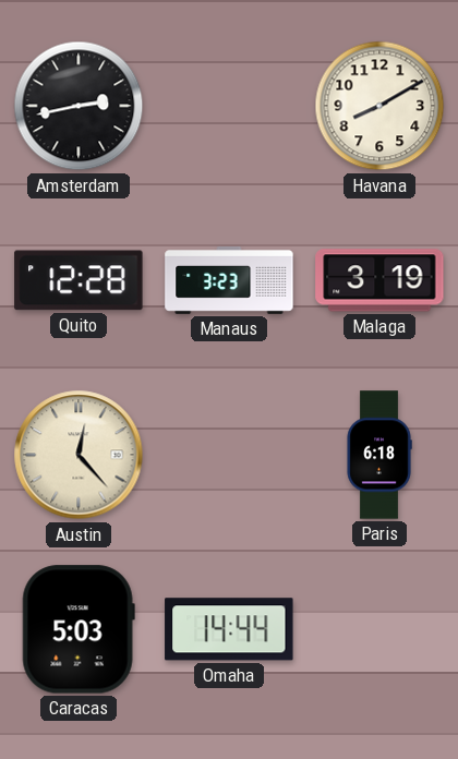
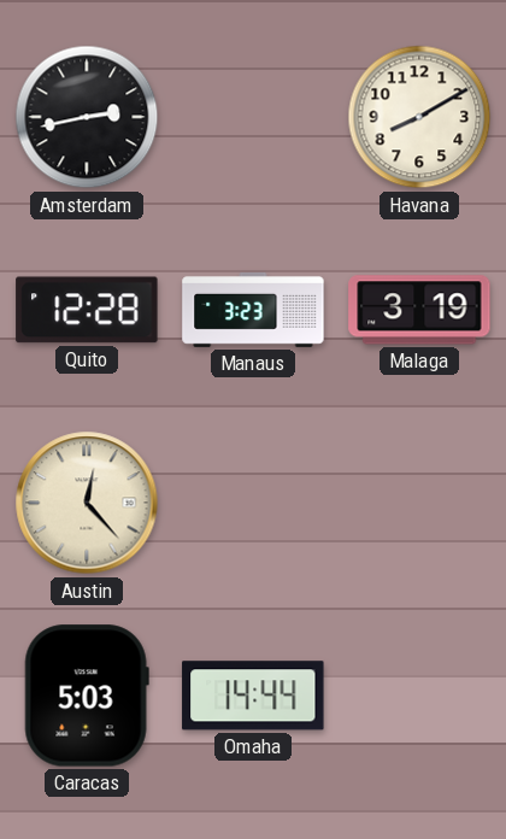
Paris: 6:18 -> none (379, 455)
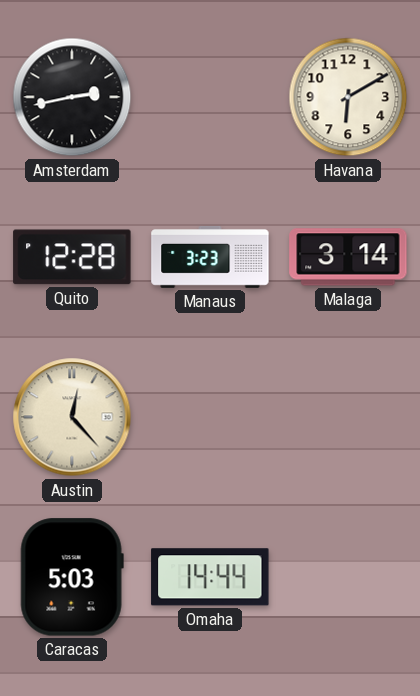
Havana: 8:10 -> 6:10 (348, 97)
Malaga: 3:19 -> 3:14 (348, 257)
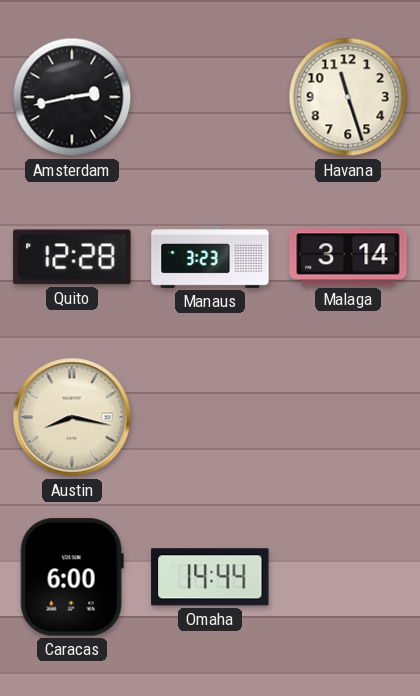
Havana: 6:10 -> 11:27 (348, 97)
Austin: 12:23 -> 8:17 (72, 417)
Caracas: 5:03 -> 6:00 (72, 577)
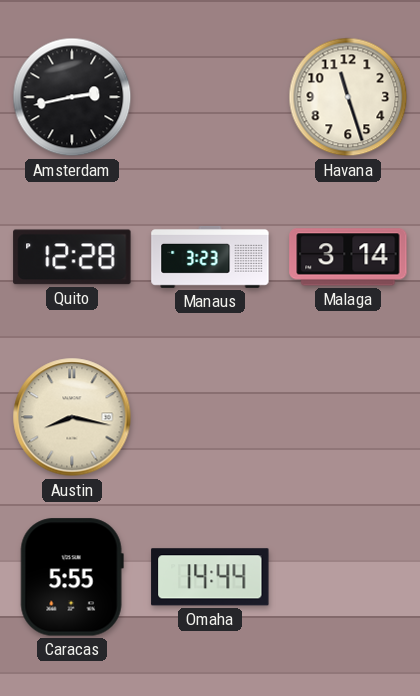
Caracas: 6:00 -> 5:55 (72, 577)
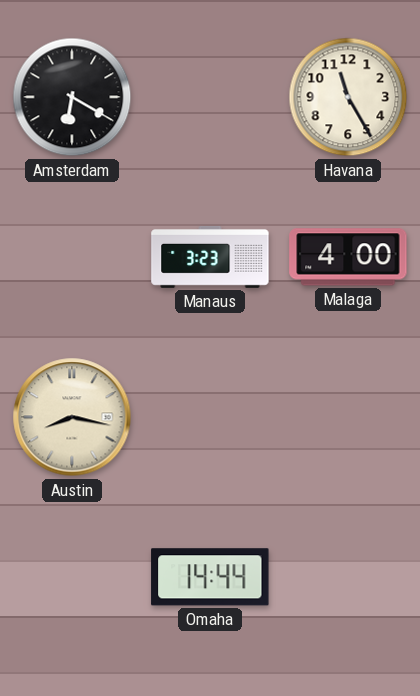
Amsterdam: 2:43 -> 6:20 (72, 97)
Havana: 11:27 -> 11:25 (348, 97)
Quito: 12:28 -> none (72, 257)
Malaga: 3:14 -> 4:00 (348, 257)
Caracas: 5:55 -> none (72, 577)
